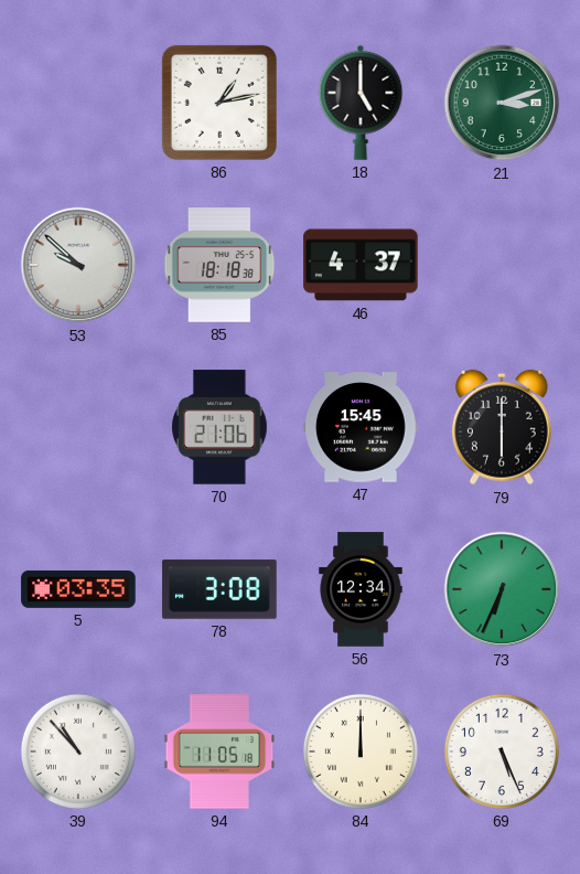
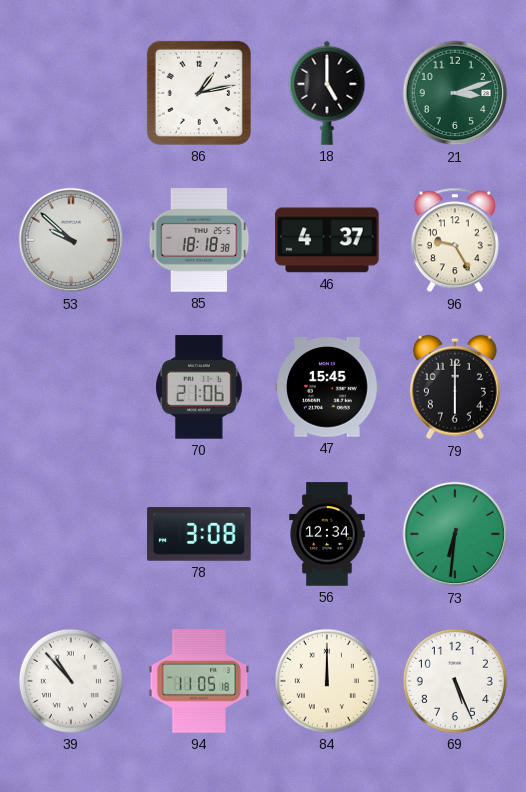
96: none -> 9:25 (455, 240)
5: 03:35 -> none (78, 589)
73: 6:34 -> 6:31 (455, 534)
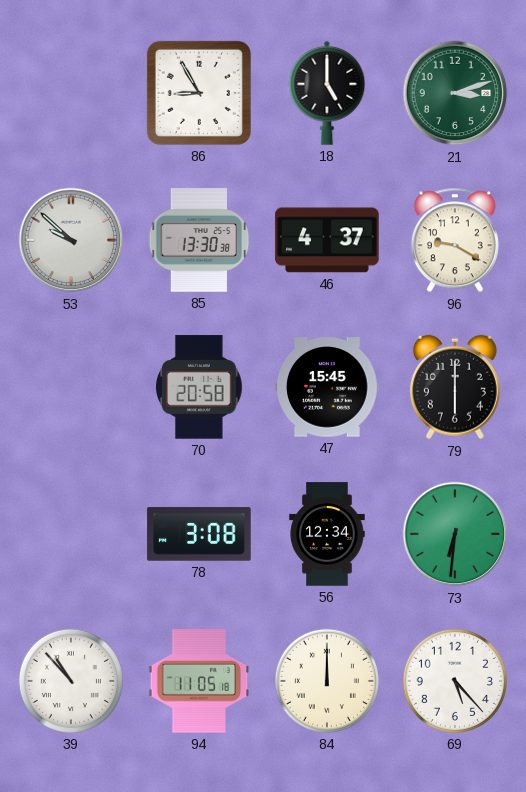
86: 1:13 -> 8:55 (199, 93)
85: 18:18 -> 13:30 (199, 240)
96: 9:25 -> 9:20 (455, 240)
70: 21:06 -> 20:58 (200, 387)
69: 5:26 -> 5:23 (455, 681)
